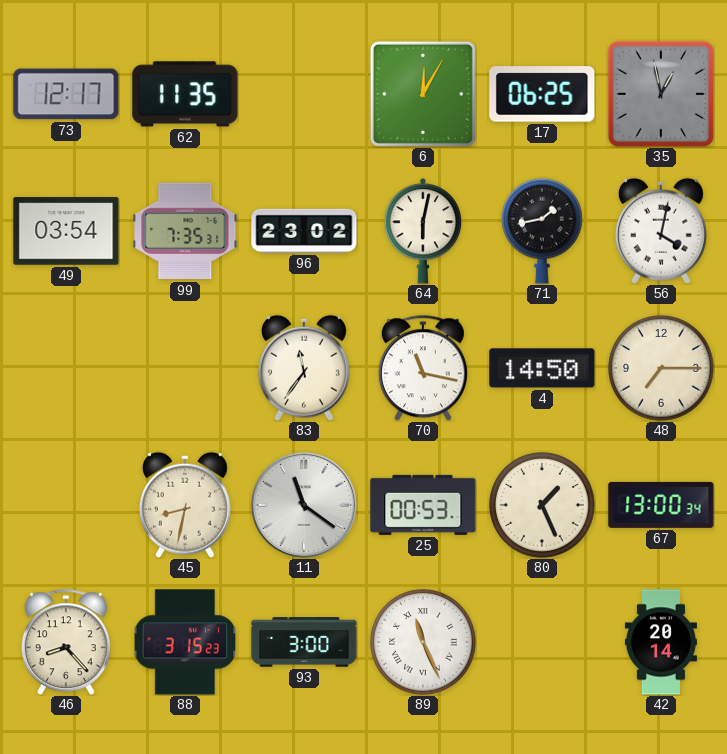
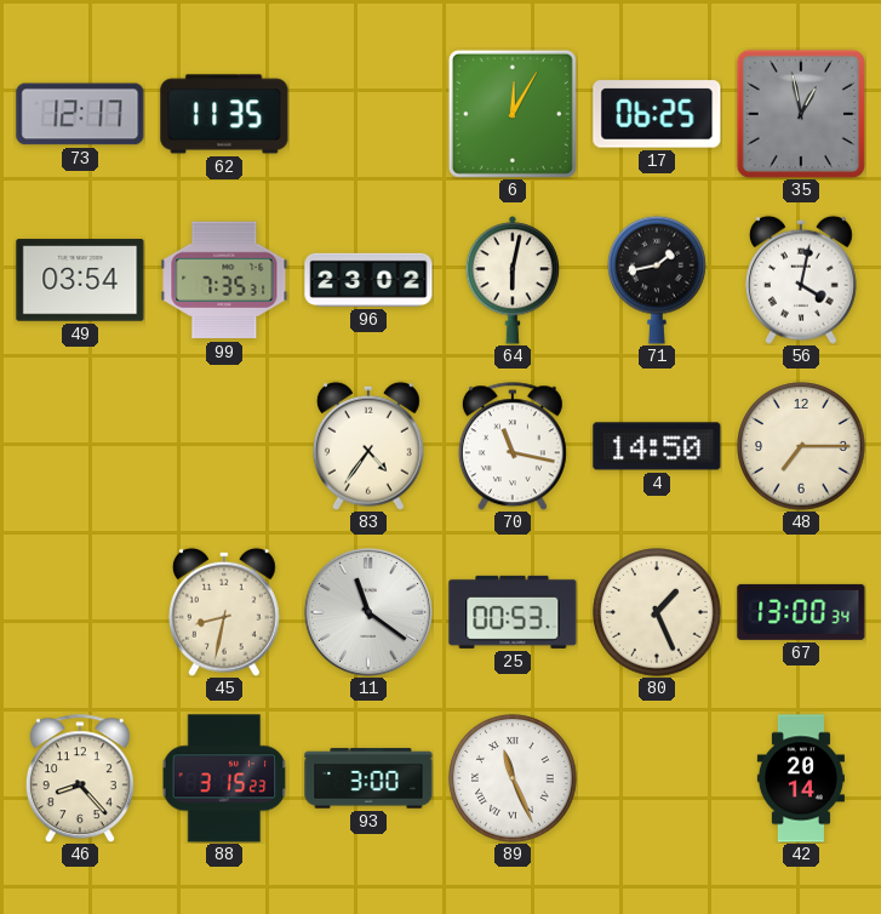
83: 11:36 -> 4:36 (368, 446)
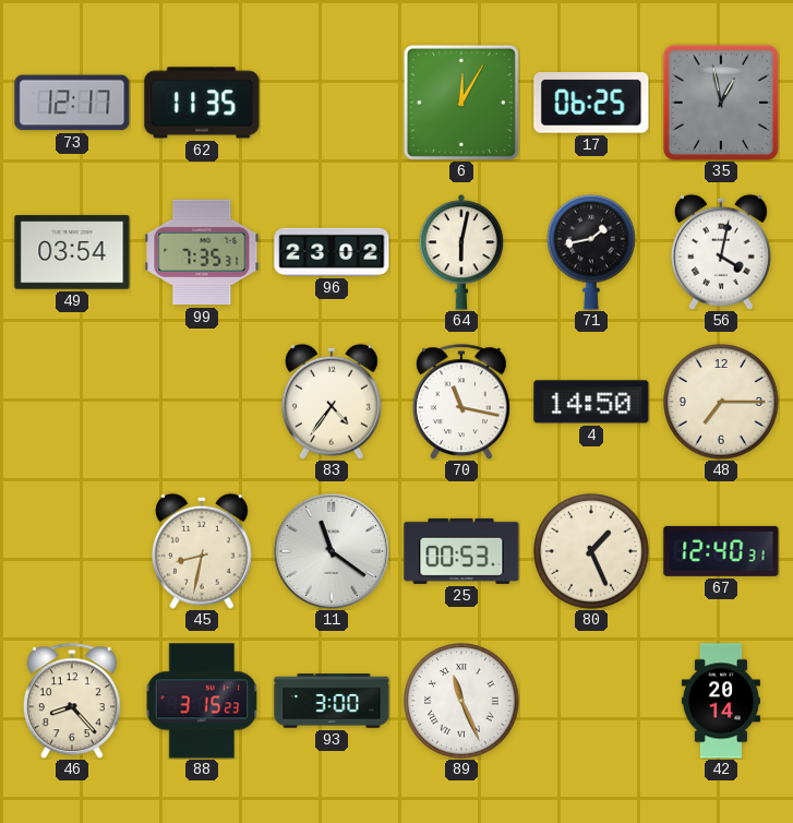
67: 13:00 -> 12:40 (721, 551)
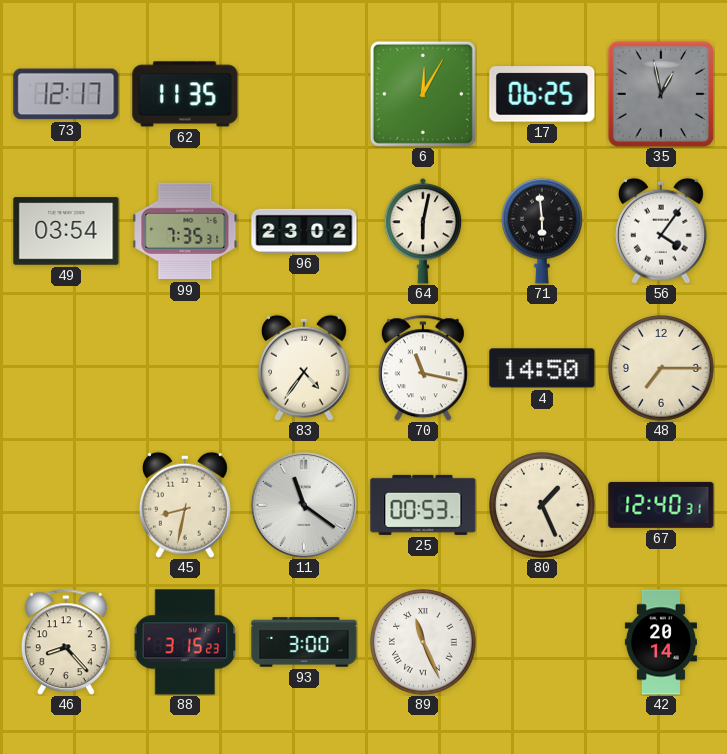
71: 1:43 -> 5:59 (543, 231)
56: 4:02 -> 4:06 (661, 231)
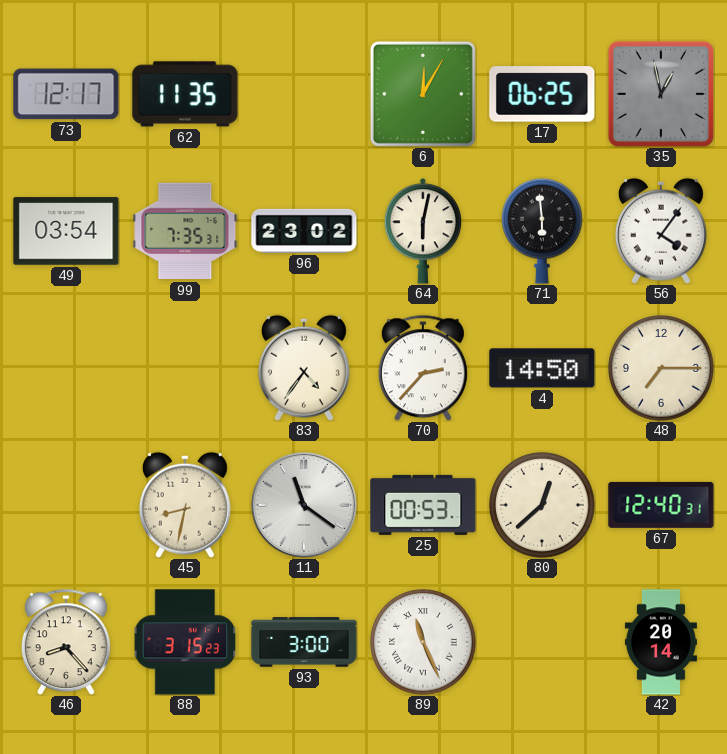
70: 11:17 -> 2:37 (423, 368)
80: 1:26 -> 12:38 (542, 505)
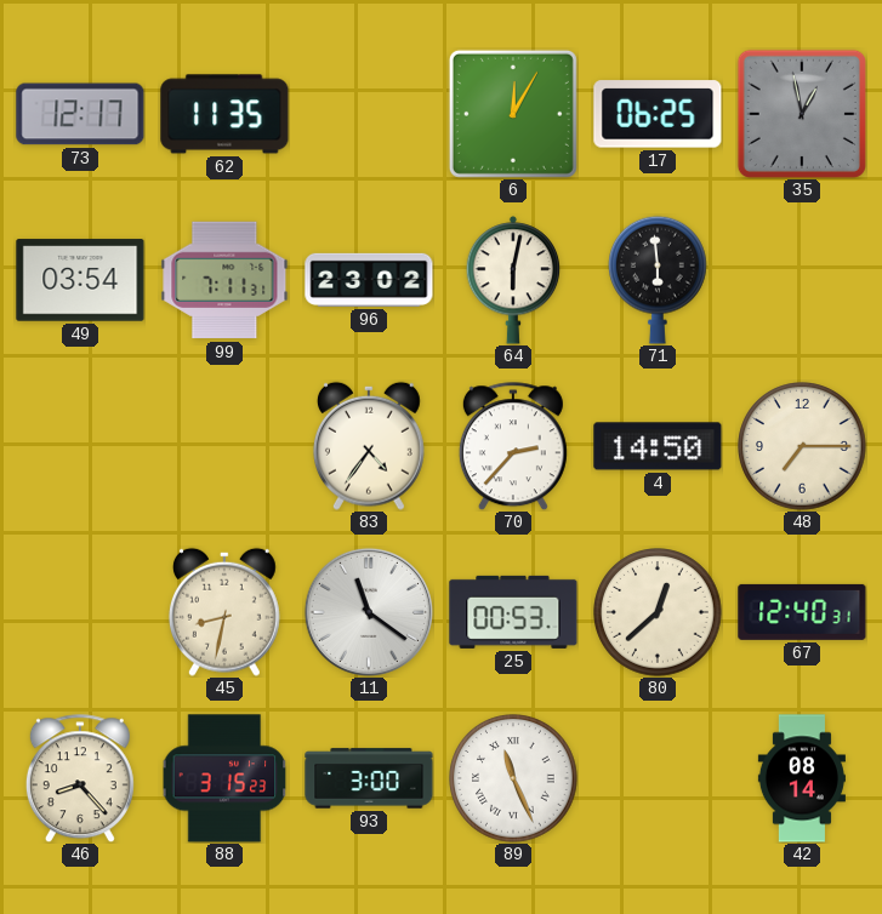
99: 7:35 -> 7:11 (224, 280)
56: 4:06 -> none (661, 231)
42: 20:14 -> 08:14 (802, 778)
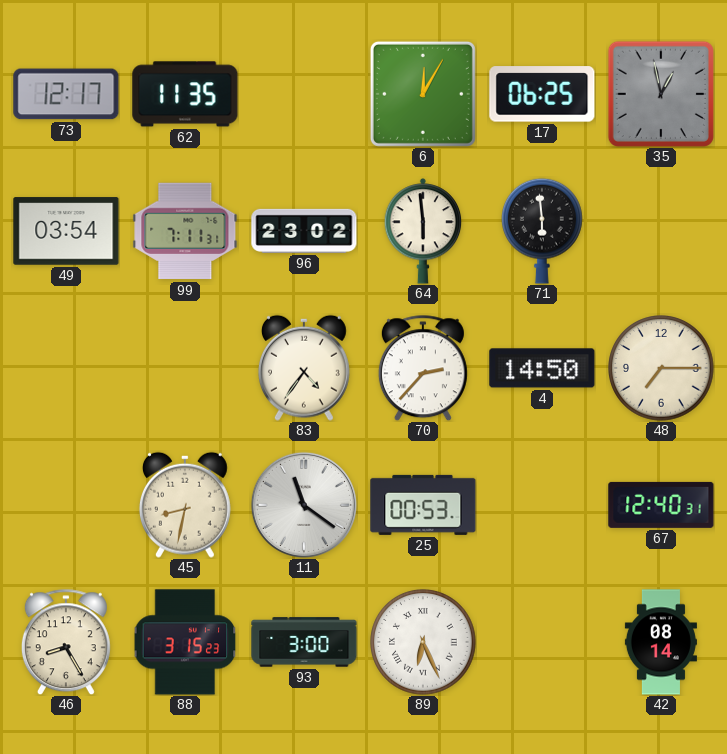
64: 6:02 -> 5:59 (423, 231)
80: 12:38 -> none (658, 612)
46: 8:23 -> 8:25 (66, 642)
89: 11:26 -> 6:26 (423, 642)
